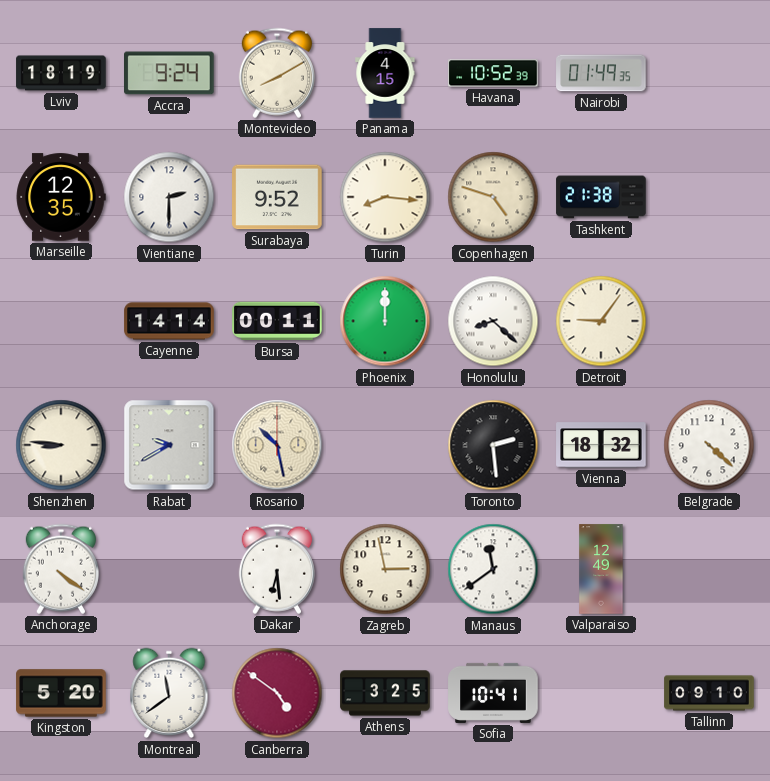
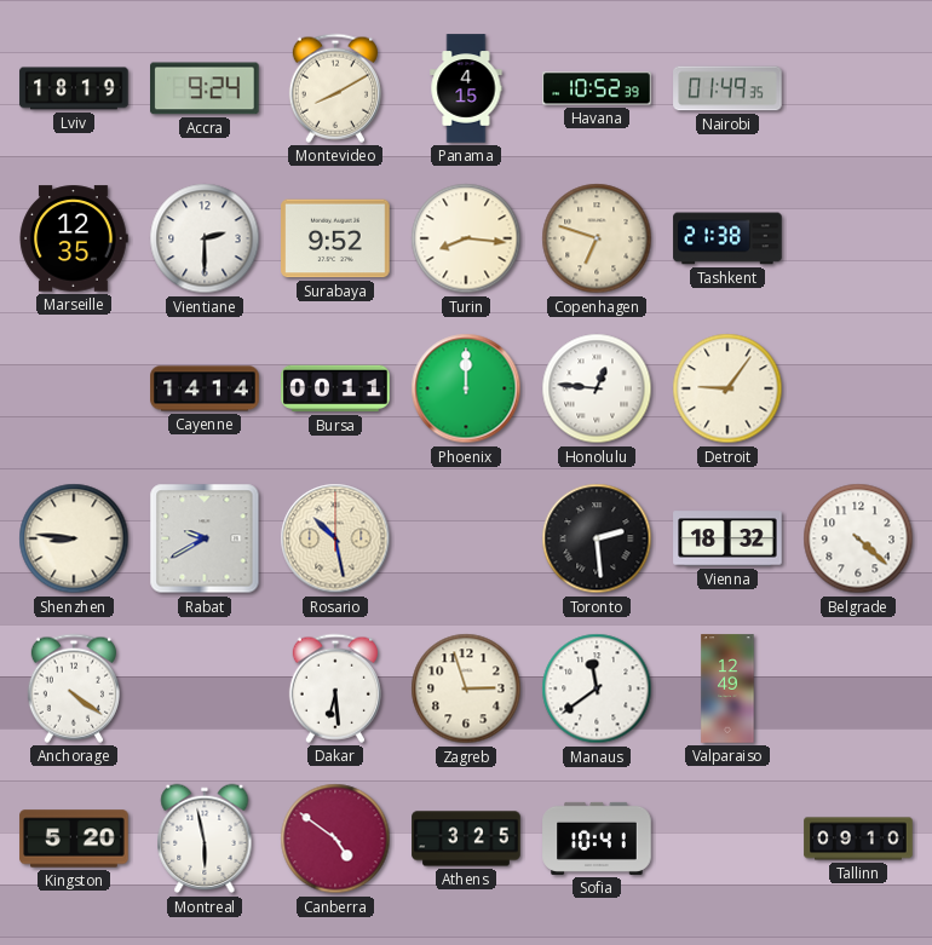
Copenhagen: 4:48 -> 6:48 (597, 238)
Honolulu: 8:22 -> 12:46 (597, 388)
Zagreb: 2:58 -> 2:57 (466, 688)
Montreal: 11:39 -> 5:58 (205, 839)
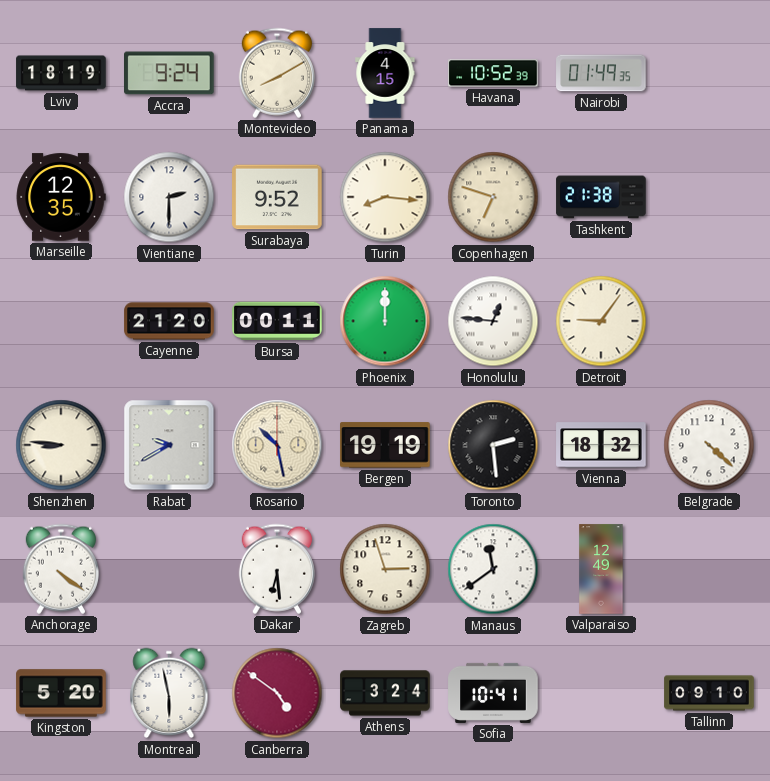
Cayenne: 14:14 -> 21:20 (169, 321)
Bergen: none -> 19:19 (385, 445)
Athens: 3:25 -> 3:24 (385, 693)
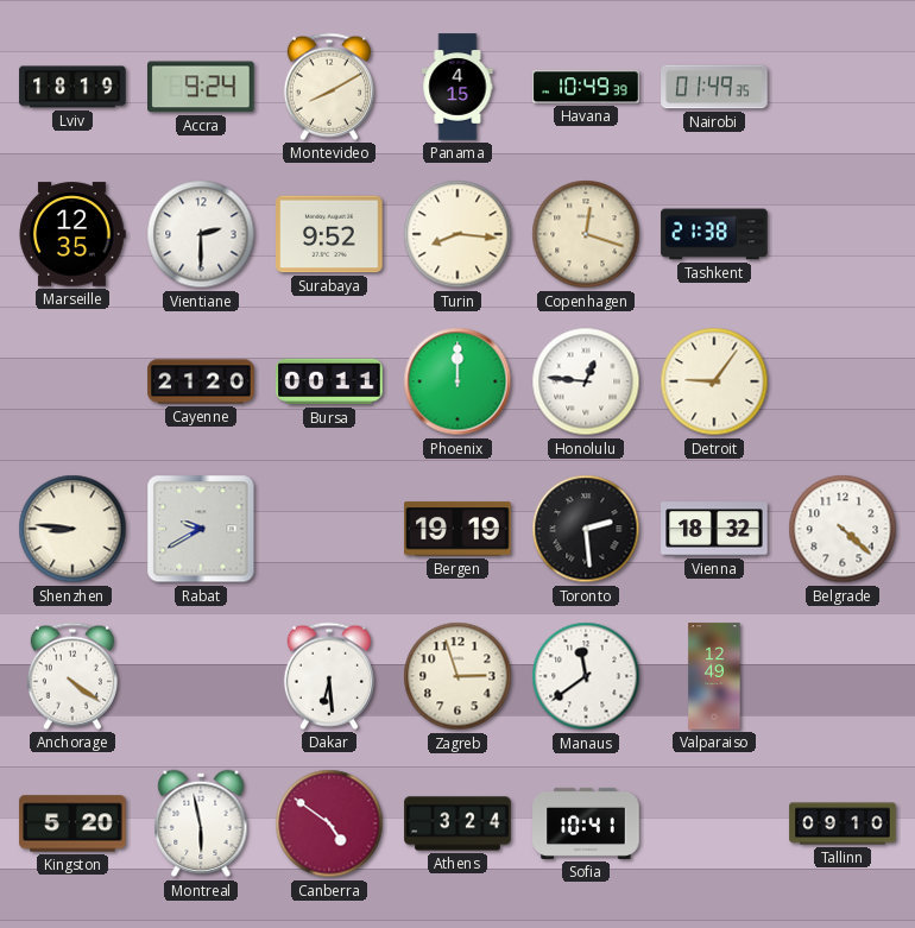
Havana: 10:52 -> 10:49 (586, 87)
Copenhagen: 6:48 -> 12:18 (586, 234)
Rosario: 10:28 -> none (277, 445)
